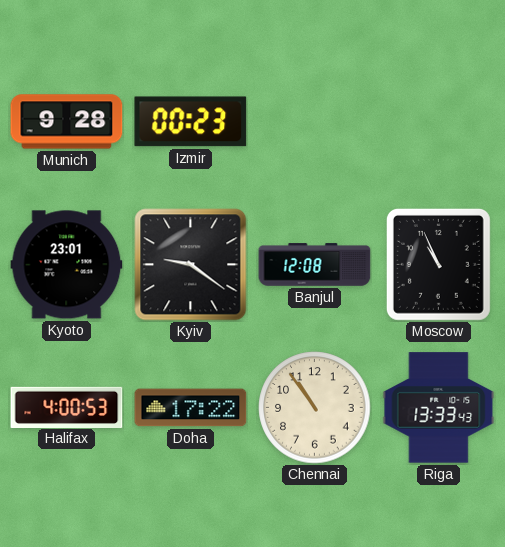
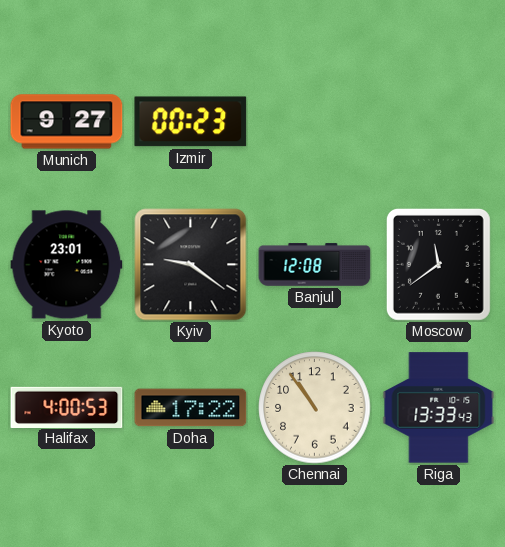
Munich: 9:28 -> 9:27 (67, 122)
Moscow: 10:56 -> 11:39 (438, 264)
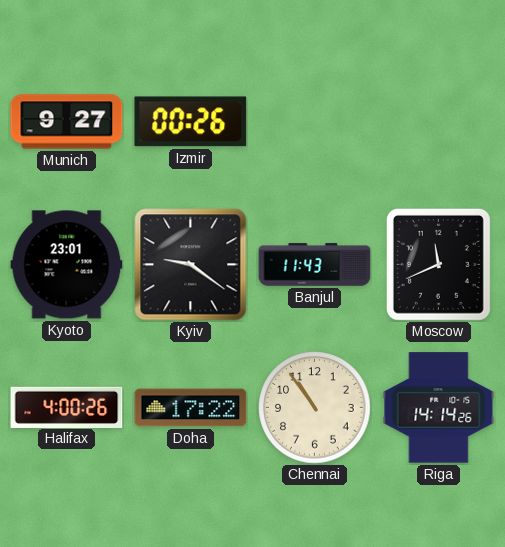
Izmir: 00:23 -> 00:26 (191, 122)
Banjul: 12:08 -> 11:43 (315, 265)
Moscow: 11:39 -> 11:41 (438, 264)
Halifax: 4:00:53 -> 4:00:26 (67, 407)
Riga: 13:33 -> 14:14 (439, 408)
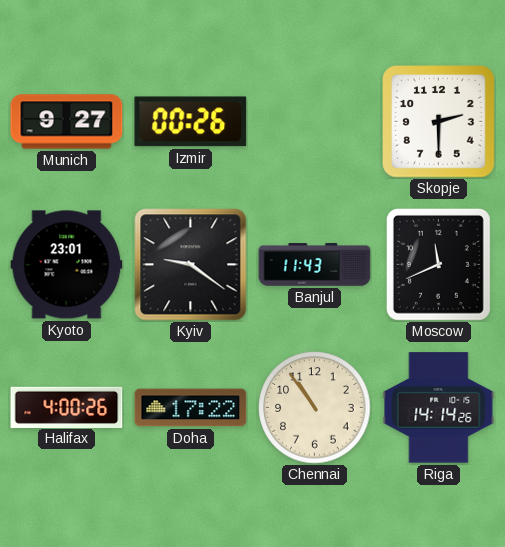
Skopje: none -> 2:30 (439, 122)
